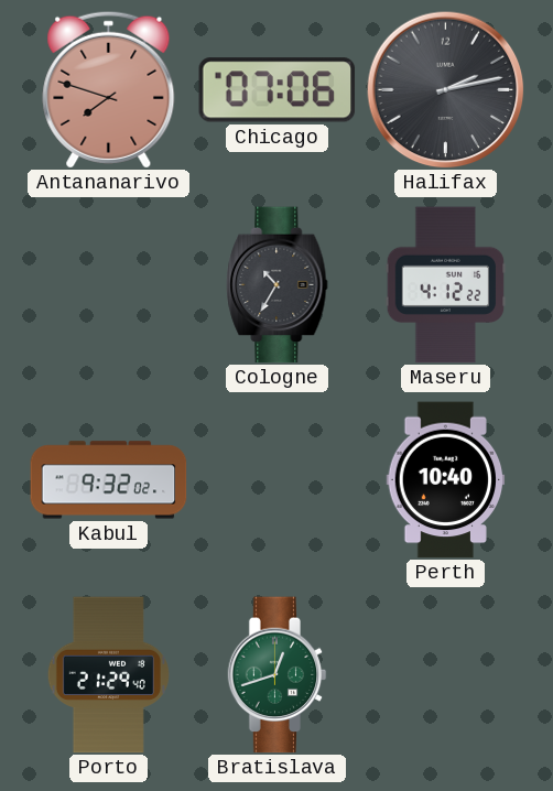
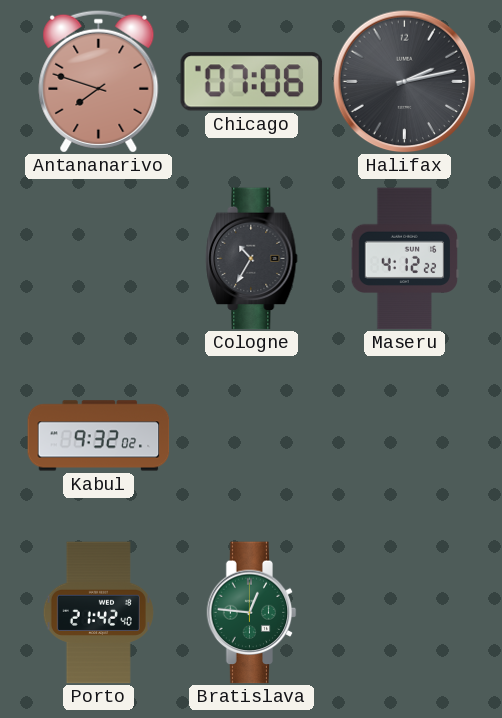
Perth: 10:40 -> none (446, 480)
Porto: 21:29 -> 21:42 (98, 613)
Bratislava: 12:42 -> 12:46 (252, 613)
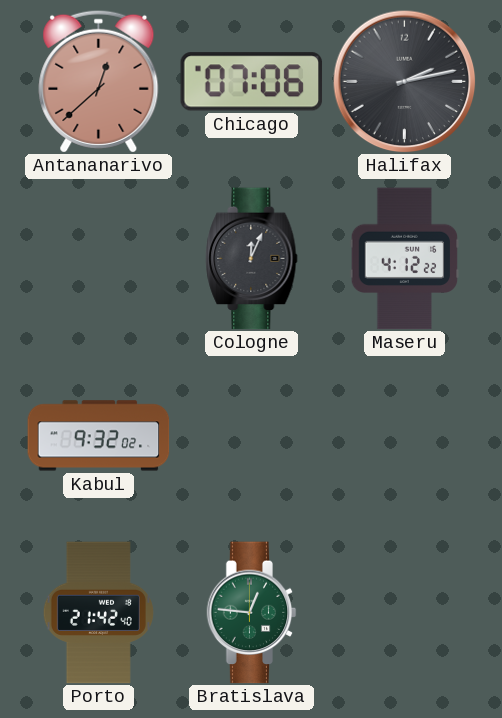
Antananarivo: 7:48 -> 12:38 (99, 81)
Cologne: 10:35 -> 12:04 (252, 259)
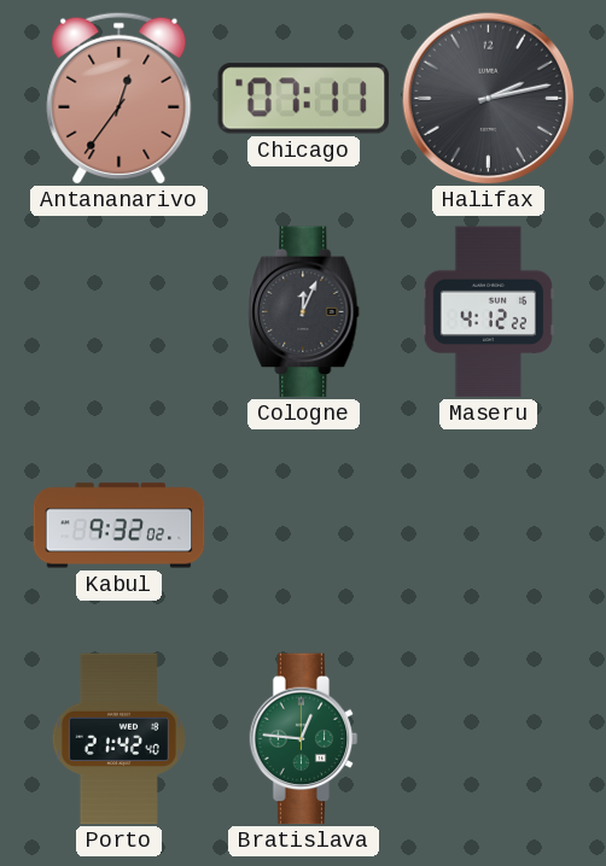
Antananarivo: 12:38 -> 12:36 (120, 98)
Chicago: 07:06 -> 07:11 (304, 99)
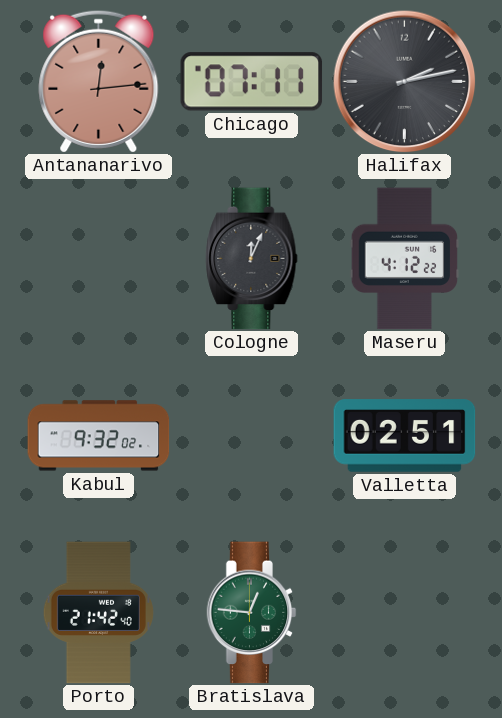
Antananarivo: 12:36 -> 12:14 (99, 81)
Valletta: none -> 02:51 (405, 436)
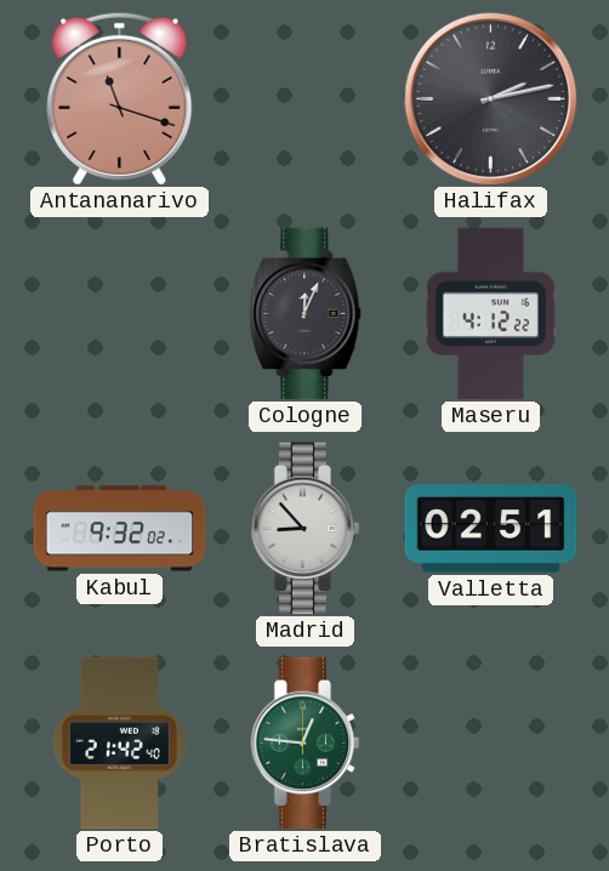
Antananarivo: 12:14 -> 11:18 (120, 98)
Chicago: 07:11 -> none (252, 82)
Madrid: none -> 8:53 (306, 529)
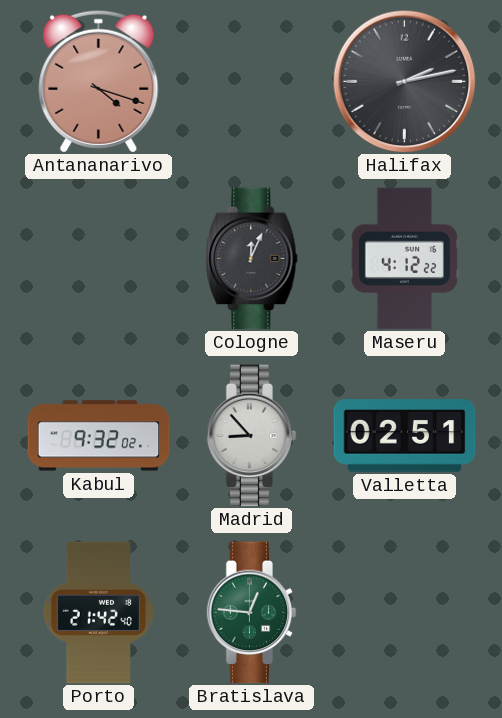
Antananarivo: 11:18 -> 4:18 (99, 81)
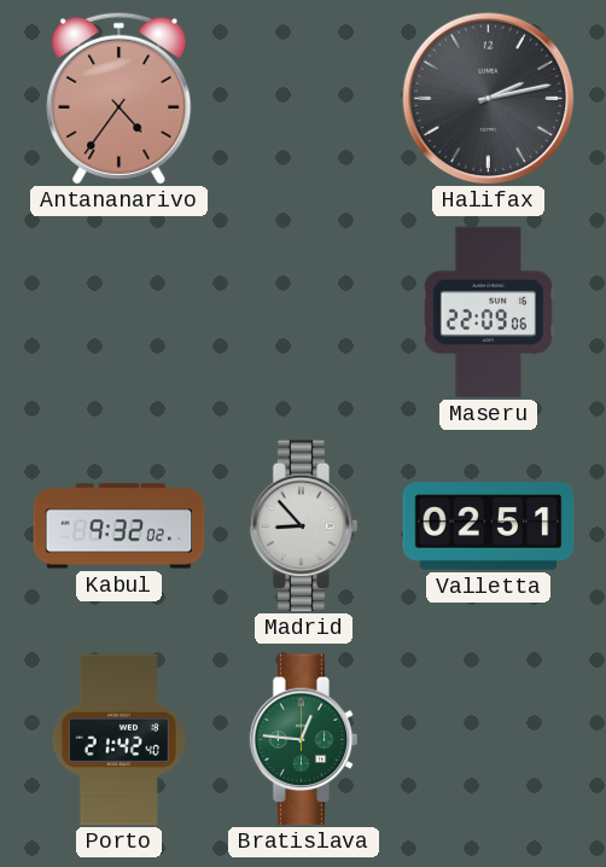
Antananarivo: 4:18 -> 4:36 (120, 98)
Cologne: 12:04 -> none (252, 259)
Maseru: 4:12 -> 22:09 (489, 313)
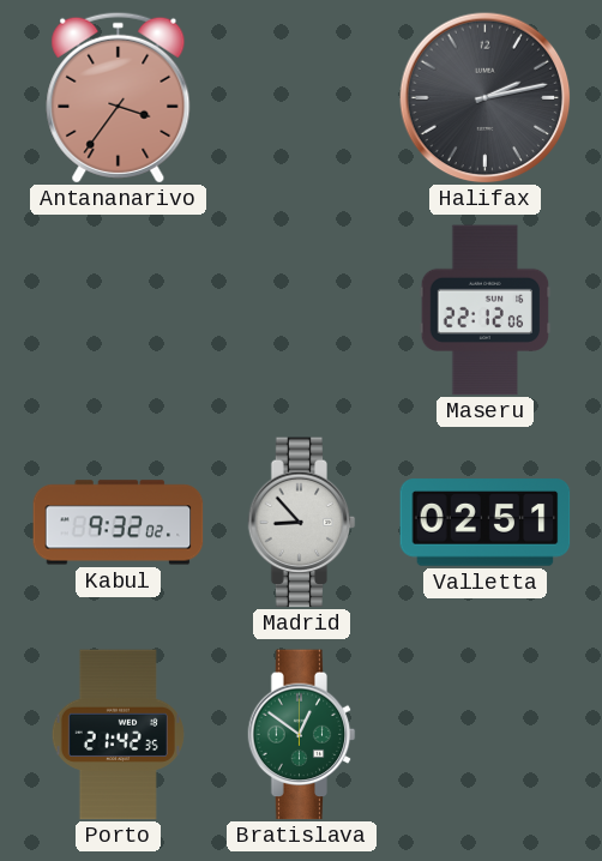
Antananarivo: 4:36 -> 3:36 (119, 97)
Maseru: 22:09 -> 22:12 (486, 311)
Porto: 21:42:40 -> 21:42:35 (118, 735)
Bratislava: 12:46 -> 12:51 (302, 735)
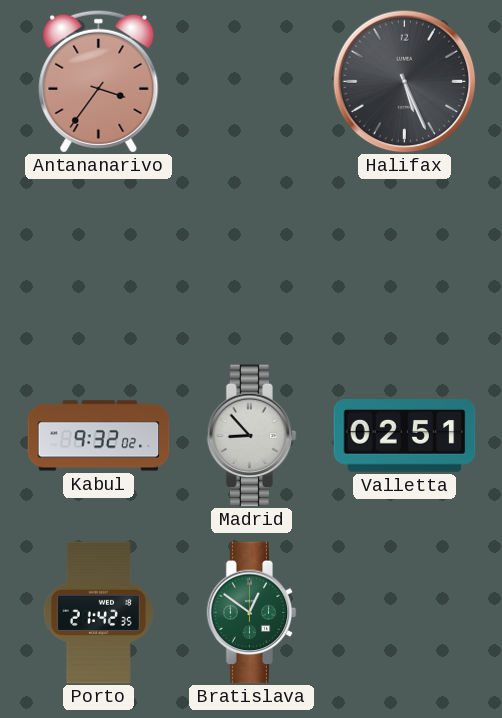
Halifax: 2:13 -> 5:26 (404, 81)
Maseru: 22:12 -> none (486, 311)
